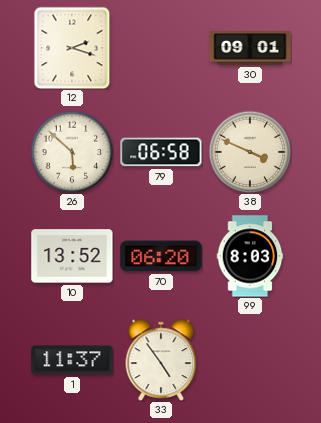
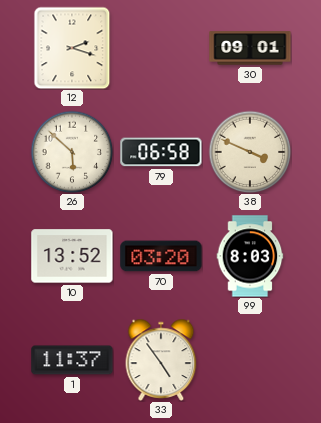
70: 06:20 -> 03:20 (161, 256)
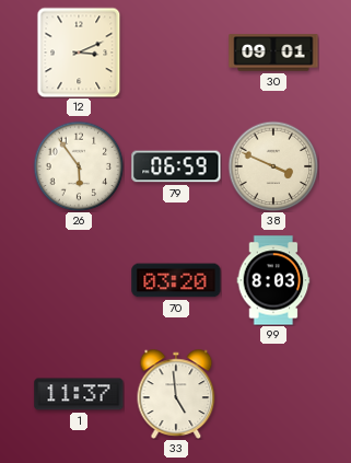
12: 2:18 -> 3:11 (79, 53)
26: 5:52 -> 5:54 (79, 166)
79: 06:58 -> 06:59 (176, 166)
10: 13:52 -> none (72, 256)
33: 4:54 -> 4:59 (176, 394)
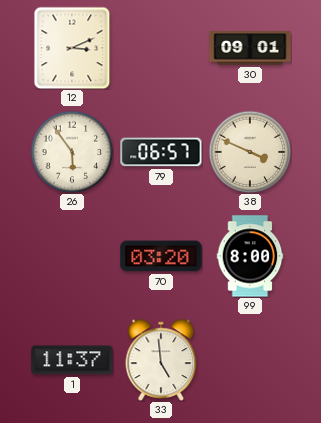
79: 06:59 -> 06:57 (161, 152)
99: 8:03 -> 8:00 (250, 256)
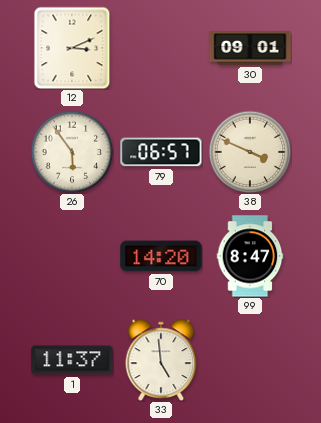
70: 03:20 -> 14:20 (161, 256)
99: 8:00 -> 8:47 (250, 256)
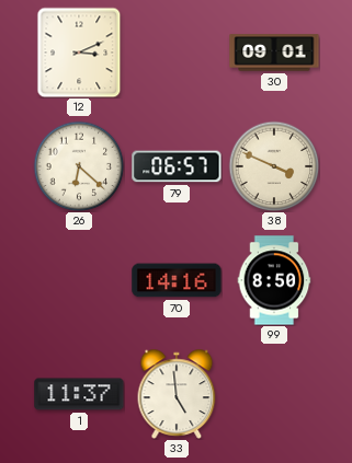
26: 5:54 -> 6:22 (79, 166)
70: 14:20 -> 14:16 (177, 280)
99: 8:47 -> 8:50 (274, 280)
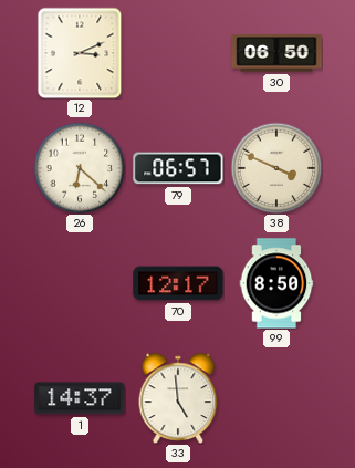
30: 09:01 -> 06:50 (276, 53)
70: 14:16 -> 12:17 (178, 283)
1: 11:37 -> 14:37 (80, 398)
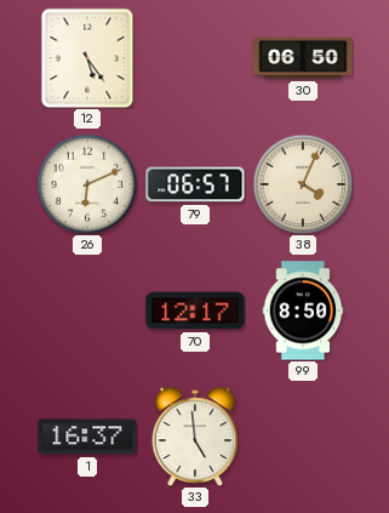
12: 3:11 -> 5:24 (87, 58)
26: 6:22 -> 6:11 (87, 184)
38: 3:49 -> 4:04 (303, 184)
1: 14:37 -> 16:37 (87, 437)
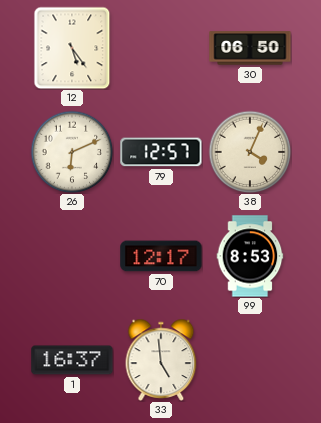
79: 06:57 -> 12:57 (161, 152)
99: 8:50 -> 8:53 (250, 256)
